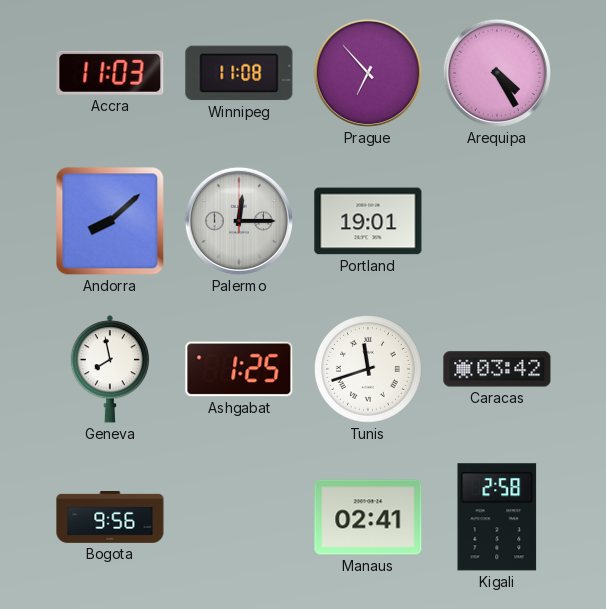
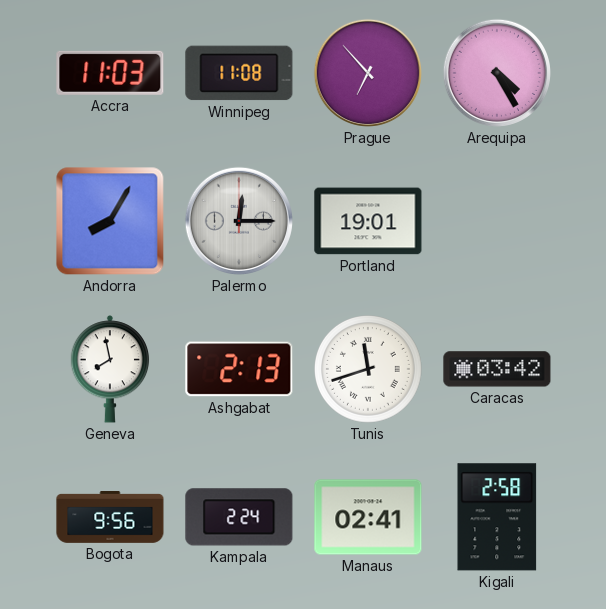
Andorra: 8:08 -> 8:05 (110, 221)
Ashgabat: 1:25 -> 2:13 (239, 369)
Kampala: none -> 2:24 (239, 517)
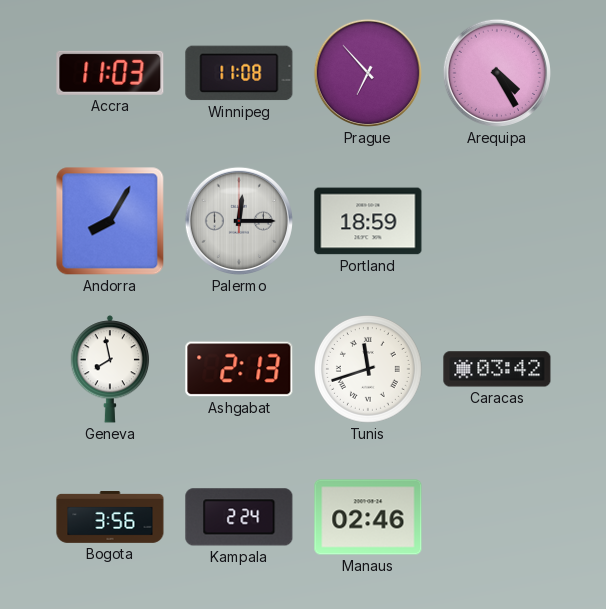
Portland: 19:01 -> 18:59 (368, 221)
Bogota: 9:56 -> 3:56 (110, 518)
Manaus: 02:41 -> 02:46 (368, 517)
Kigali: 2:58 -> none (497, 517)
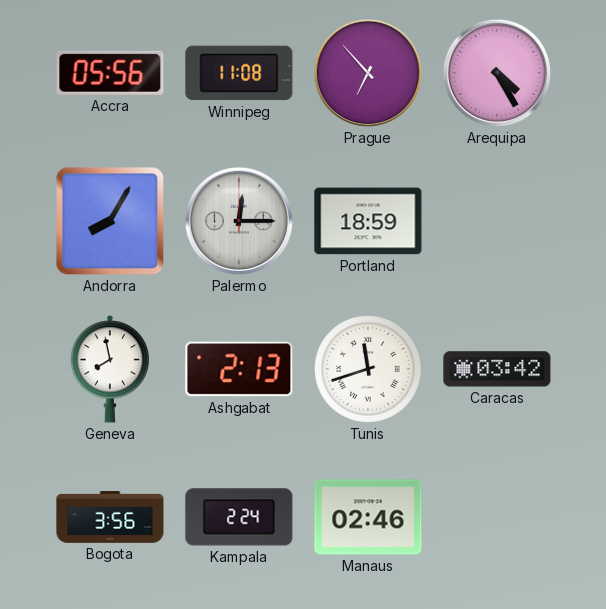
Accra: 11:03 -> 05:56 (110, 73)
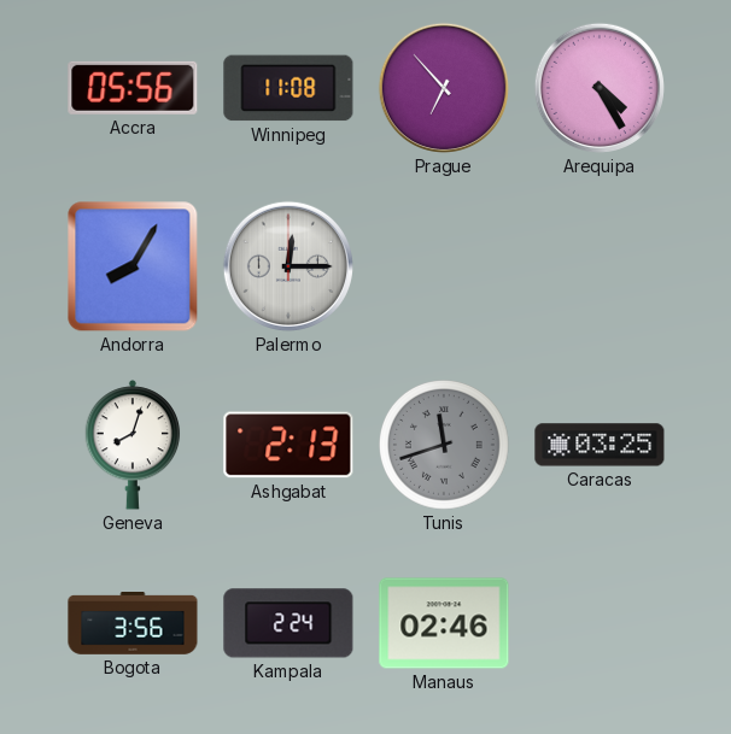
Portland: 18:59 -> none (368, 221)
Geneva: 7:58 -> 8:03 (133, 445)
Tunis dial: white -> grey (445, 446)
Caracas: 03:42 -> 03:25 (600, 445)
